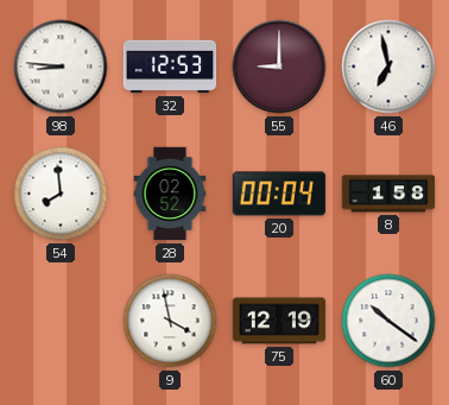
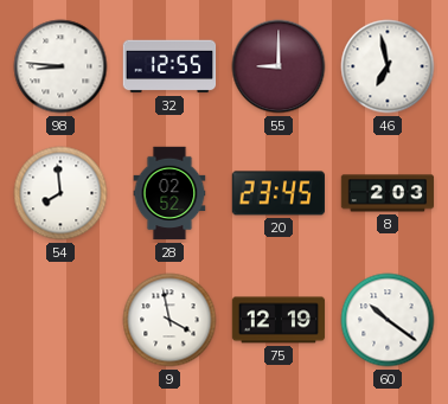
32: 12:53 -> 12:55 (169, 66)
20: 00:04 -> 23:45 (279, 193)
8: 1:58 -> 2:03 (388, 193)
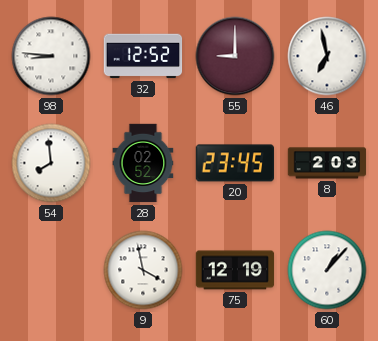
32: 12:55 -> 12:52 (143, 56)
60: 10:21 -> 1:07 (327, 270)
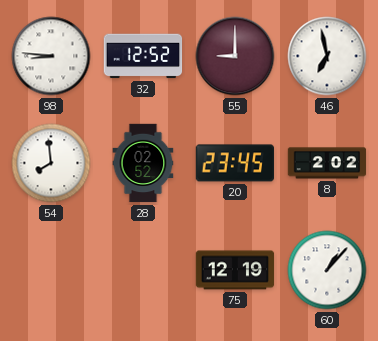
8: 2:03 -> 2:02 (327, 163)
9: 3:58 -> none (143, 270)
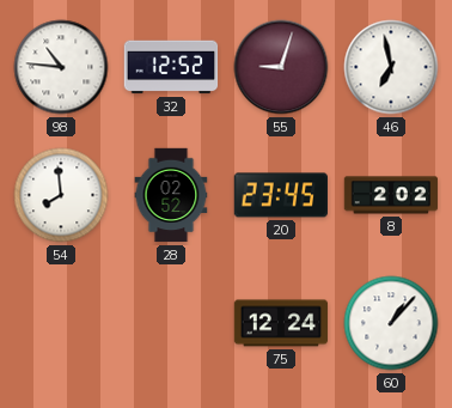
98: 8:46 -> 10:46 (61, 67)
55: 9:00 -> 9:03 (281, 67)
75: 12:19 -> 12:24 (281, 323)
